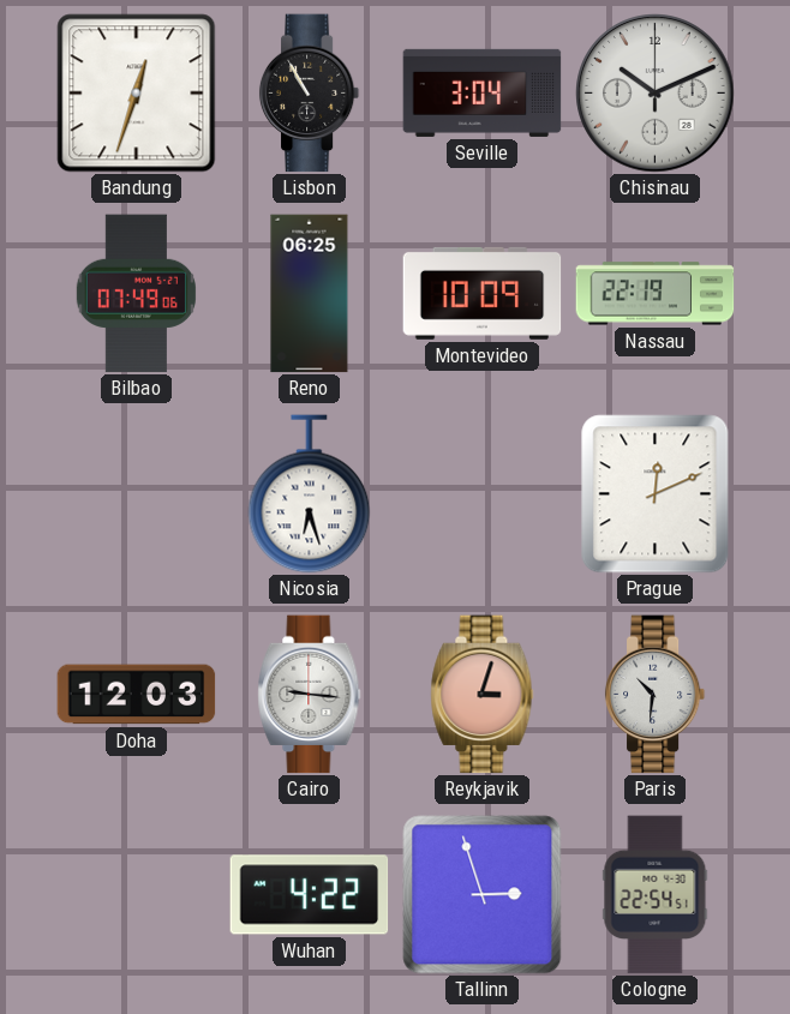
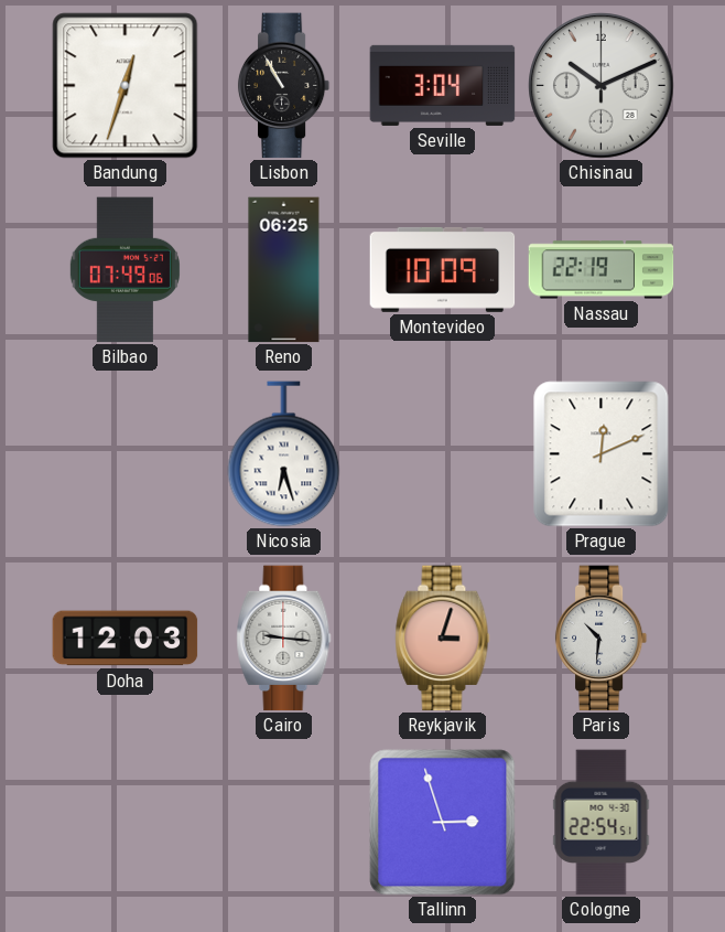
Wuhan: 4:22 -> none (310, 895)
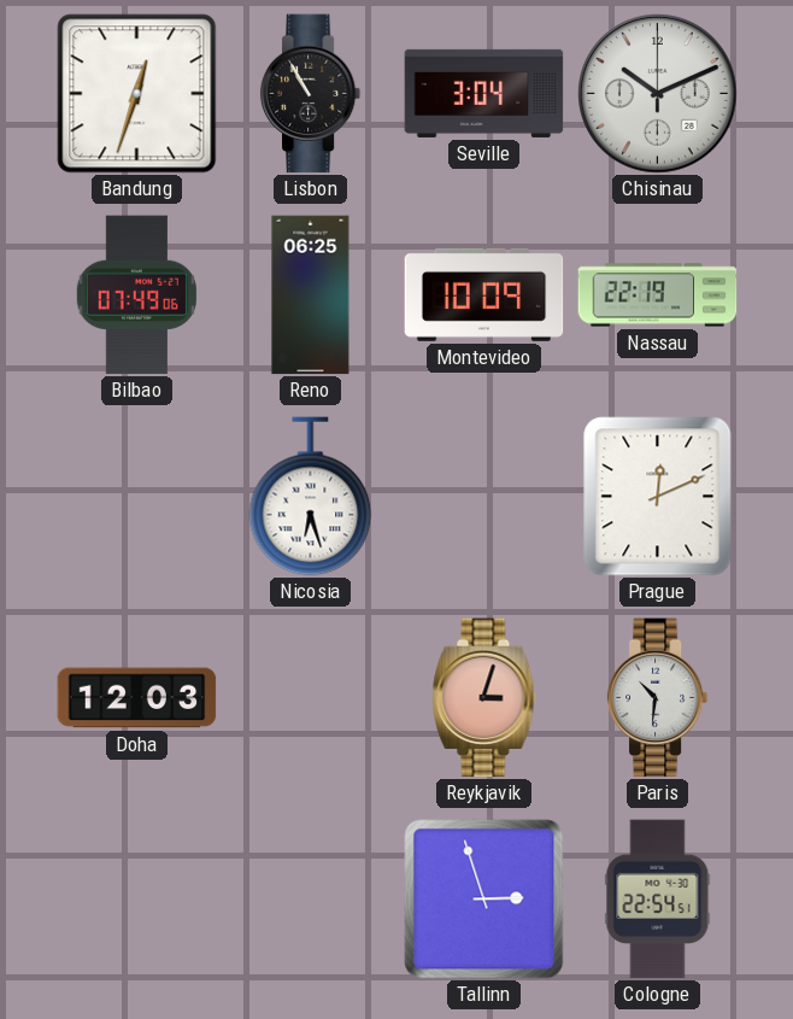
Cairo: 9:16 -> none (284, 639)
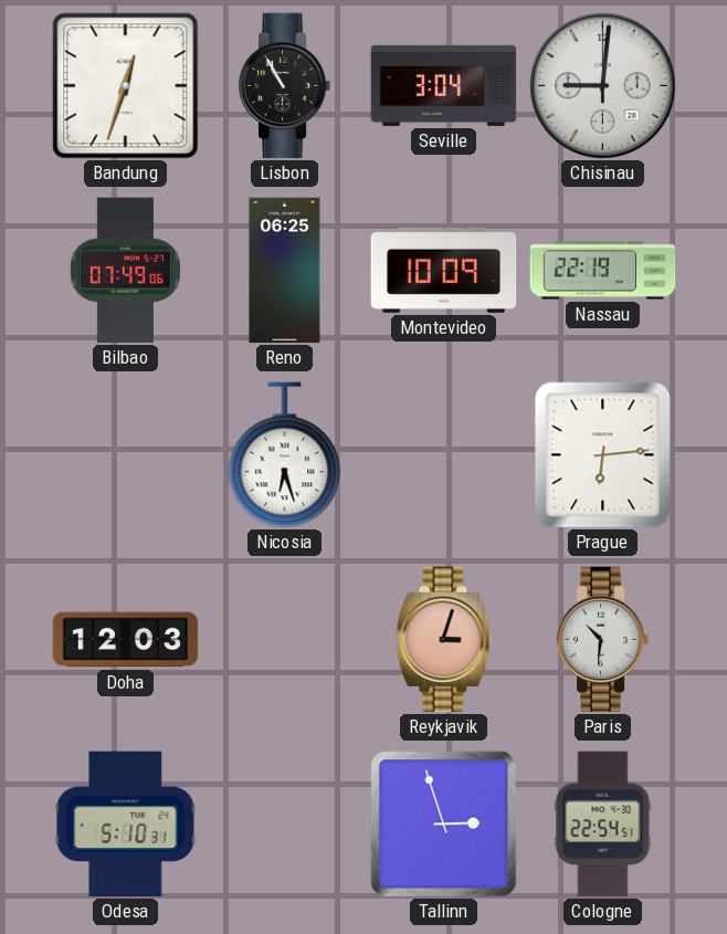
Chisinau: 10:11 -> 9:01 (603, 86)
Prague: 12:11 -> 6:14 (603, 455)
Odesa: none -> 5:10 (126, 825)
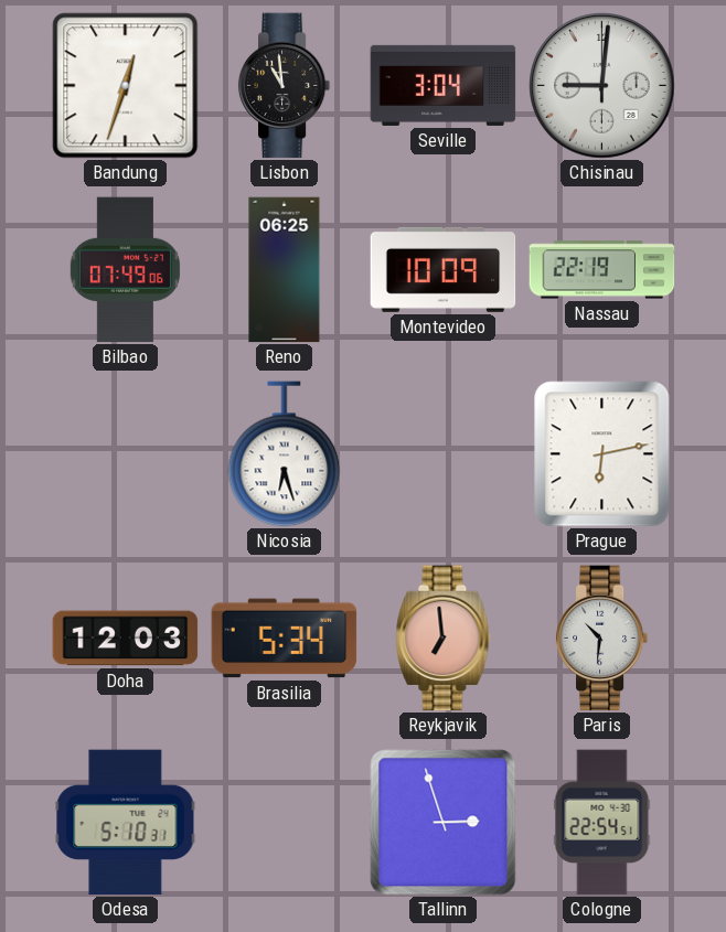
Lisbon: 10:55 -> 10:59 (285, 86)
Prague: 6:14 -> 6:13 (602, 454)
Brasilia: none -> 5:34 (285, 639)
Reykjavik: 3:03 -> 6:59 (444, 639)
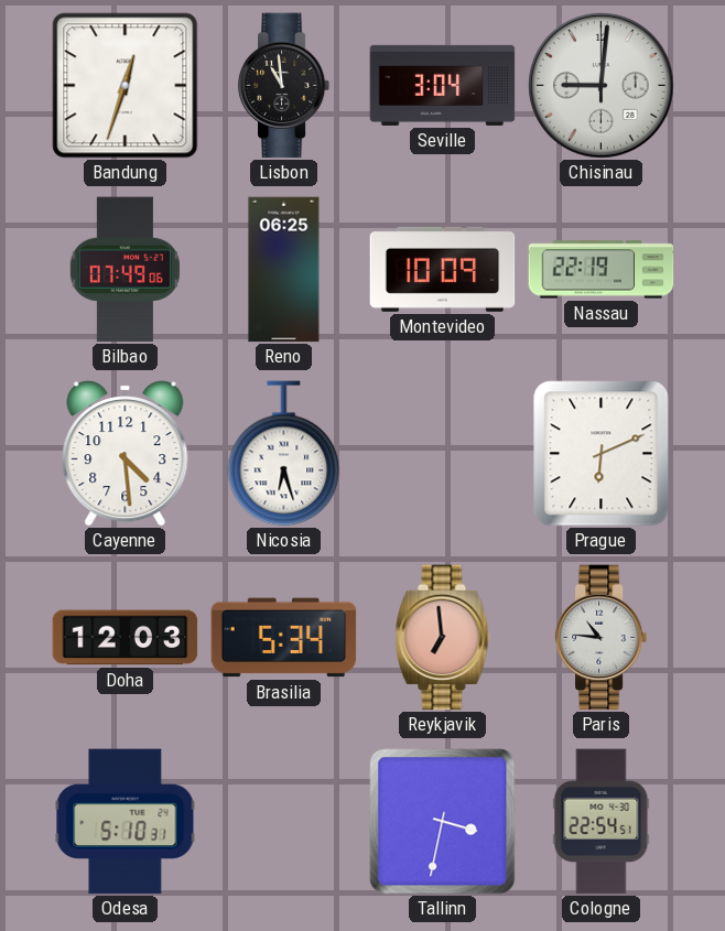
Cayenne: none -> 4:29 (126, 454)
Prague: 6:13 -> 6:11 (602, 454)
Paris: 10:31 -> 10:46 (602, 638)
Tallinn: 2:57 -> 3:32 (443, 822)
